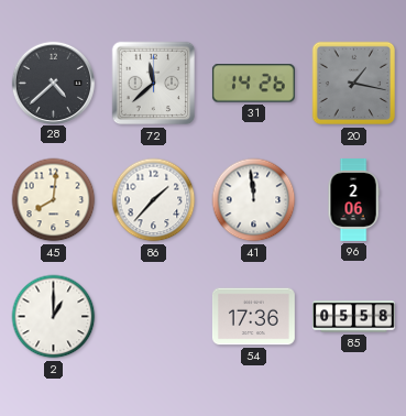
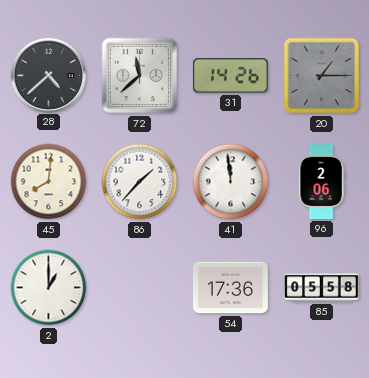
20: 1:17 -> 1:15 (322, 76)
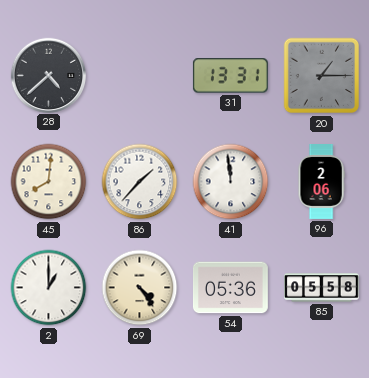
72: 11:38 -> none (140, 76)
31: 14:26 -> 13:31 (230, 76)
69: none -> 4:24 (140, 288)
54: 17:36 -> 05:36 (231, 288)
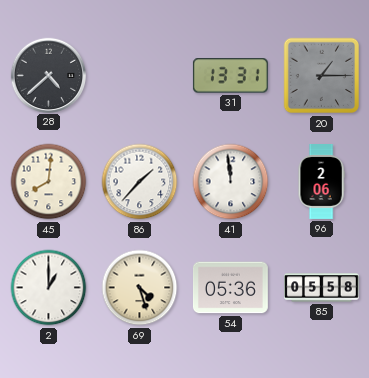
69: 4:24 -> 4:27 (140, 288)
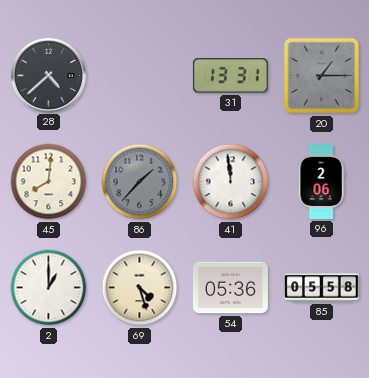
86 dial: white -> grey (140, 182)
